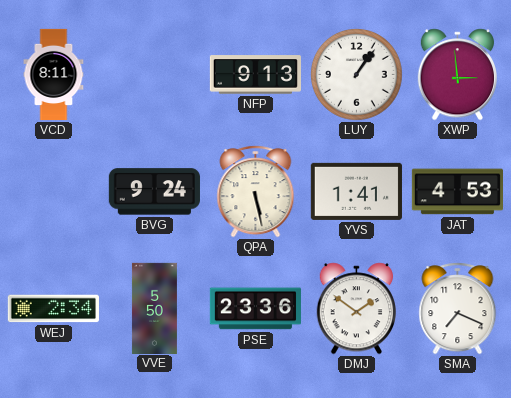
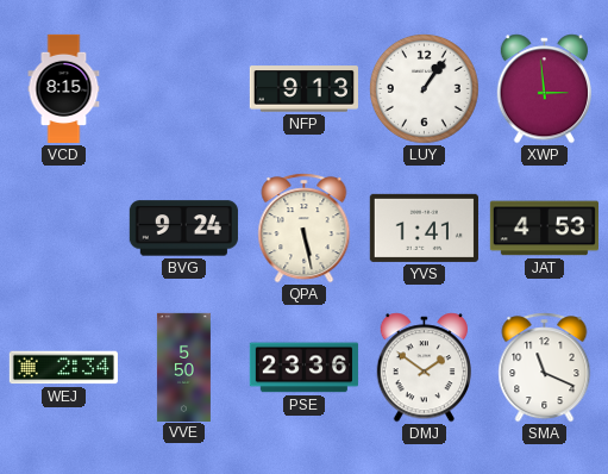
VCD: 8:11 -> 8:15 (64, 89)
SMA: 7:19 -> 11:19 (545, 368)
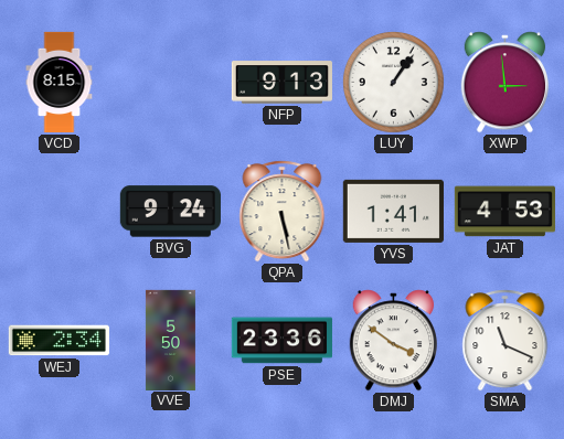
DMJ: 1:51 -> 3:51 (393, 341)
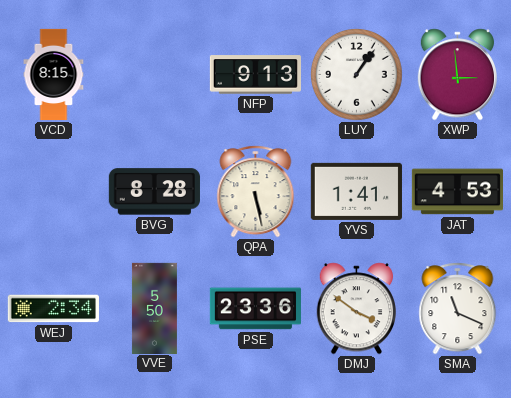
BVG: 9:24 -> 8:28 (154, 192)
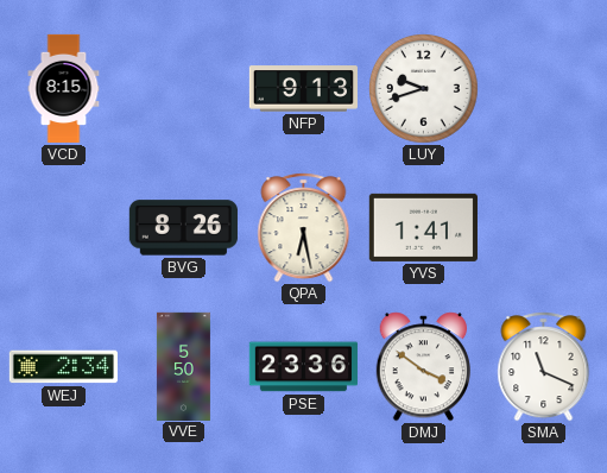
LUY: 1:06 -> 9:42 (424, 89)
XWP: 2:59 -> none (457, 75)
BVG: 8:28 -> 8:26 (183, 228)
QPA: 5:28 -> 6:28 (304, 228)
JAT: 4:53 -> none (457, 192)
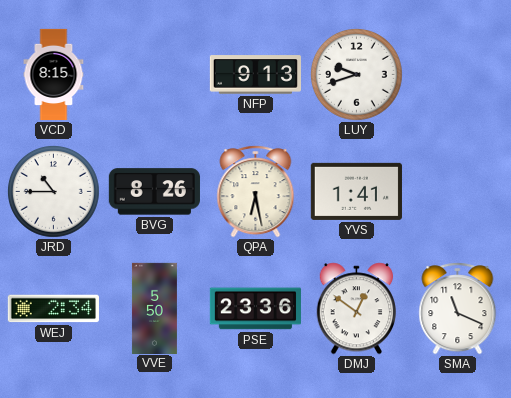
JRD: none -> 10:45 (54, 192)
DMJ: 3:51 -> 12:51 (356, 309)
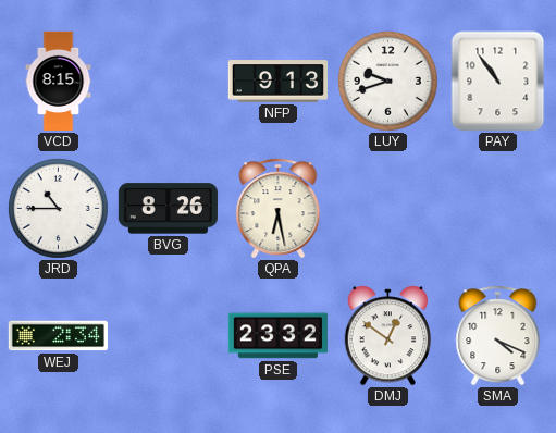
PAY: none -> 10:54 (498, 82)
YVS: 1:41 -> none (356, 191)
VVE: 5:50 -> none (154, 308)
PSE: 23:36 -> 23:32 (277, 336)
SMA: 11:19 -> 4:19 (498, 336)
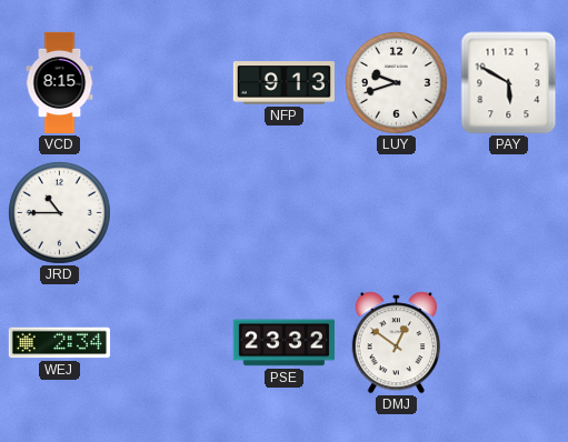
PAY: 10:54 -> 5:50 (509, 83)
BVG: 8:26 -> none (168, 209)
QPA: 6:28 -> none (279, 209)
SMA: 4:19 -> none (498, 336)
